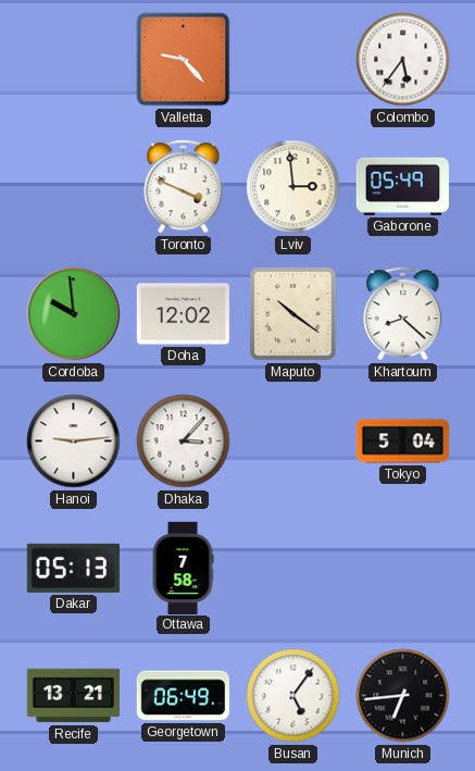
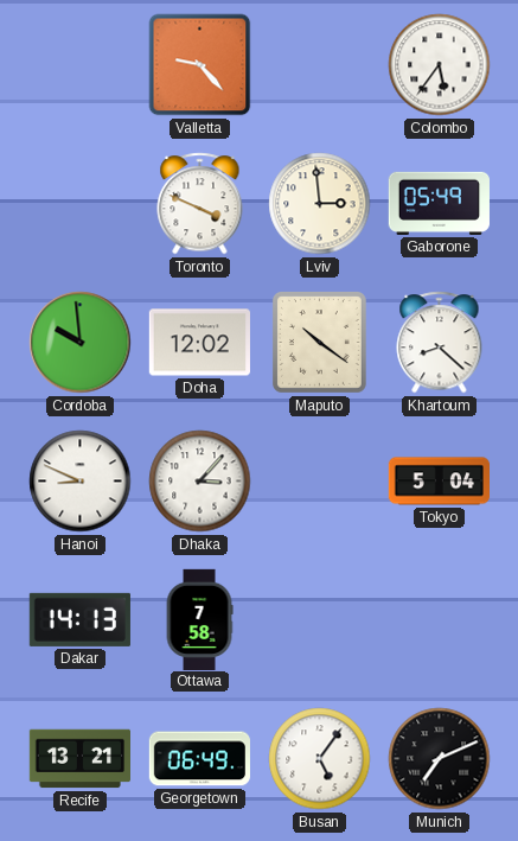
Hanoi: 9:14 -> 8:49 (81, 482)
Dakar: 05:13 -> 14:13 (79, 619)
Munich: 6:44 -> 7:11 (440, 759)
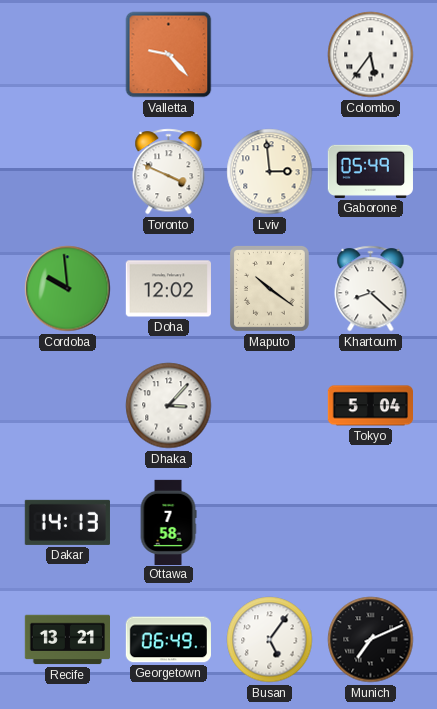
Hanoi: 8:49 -> none (81, 482)
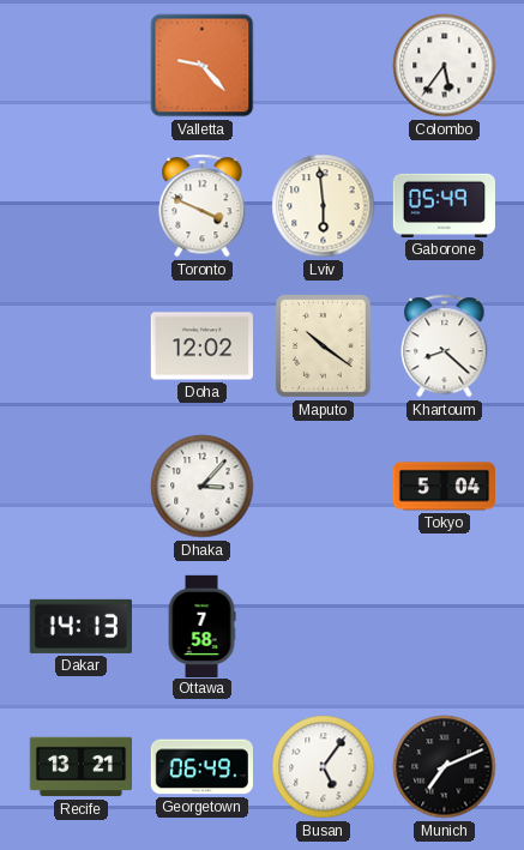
Lviv: 2:59 -> 5:59 (324, 206)
Cordoba: 9:59 -> none (68, 289)
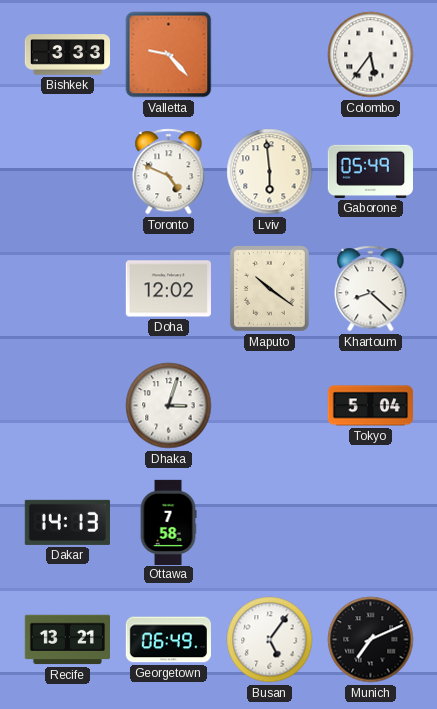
Bishkek: none -> 3:33 (67, 55)
Toronto: 3:49 -> 4:49 (169, 172)
Dhaka: 3:07 -> 3:03 (169, 406)
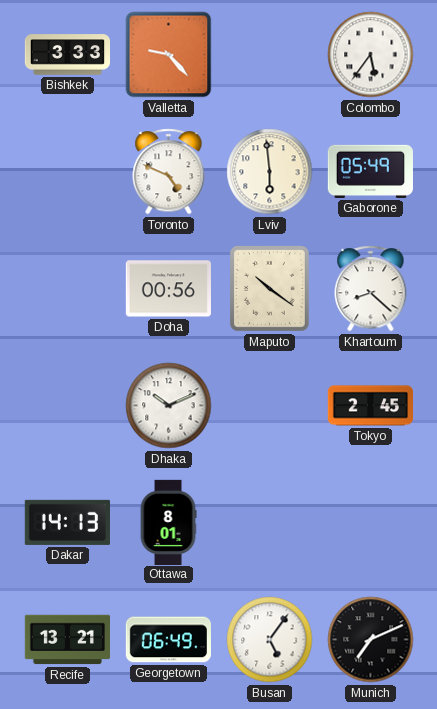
Doha: 12:02 -> 00:56 (168, 289)
Dhaka: 3:03 -> 10:11 (169, 406)
Tokyo: 5:04 -> 2:45 (370, 406)
Ottawa: 7:58 -> 8:01 (168, 522)
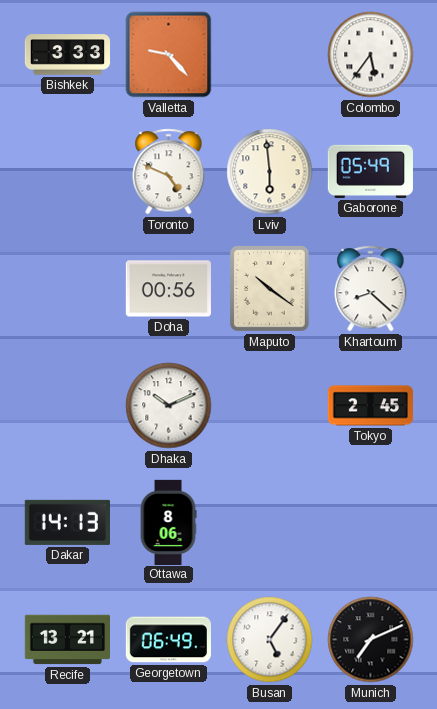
Ottawa: 8:01 -> 8:06 (168, 522)
